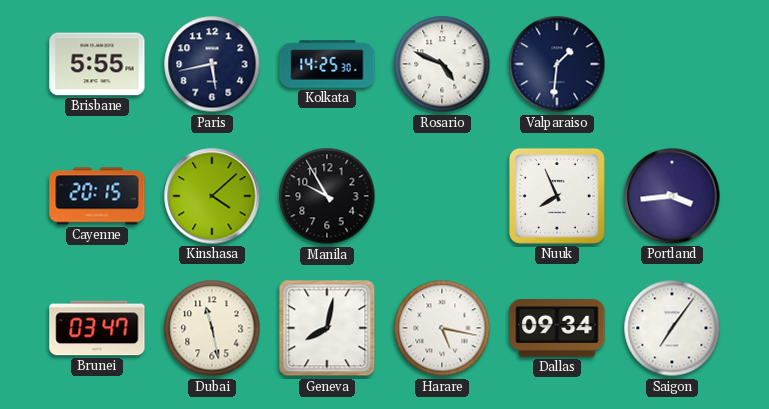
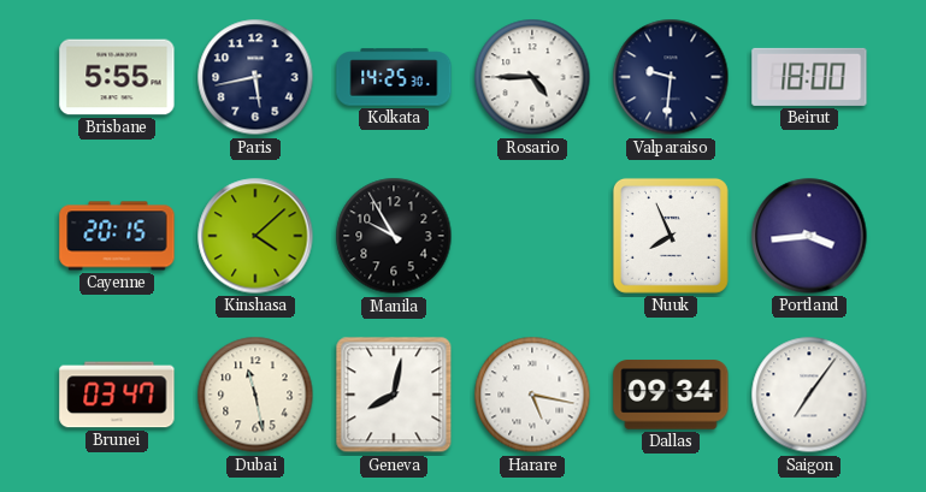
Rosario: 4:49 -> 4:45 (532, 77)
Valparaiso: 1:31 -> 9:31 (671, 77)
Beirut: none -> 18:00 (809, 77)
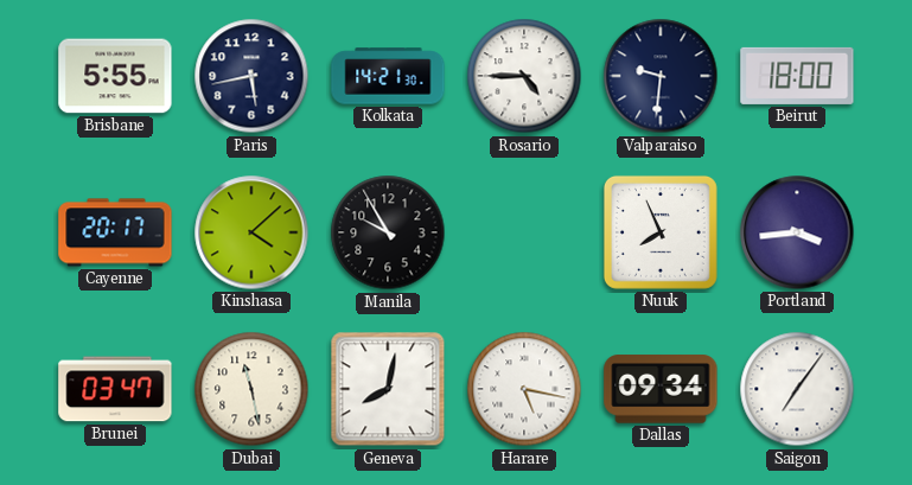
Kolkata: 14:25 -> 14:21 (388, 76)
Cayenne: 20:15 -> 20:17 (115, 232)
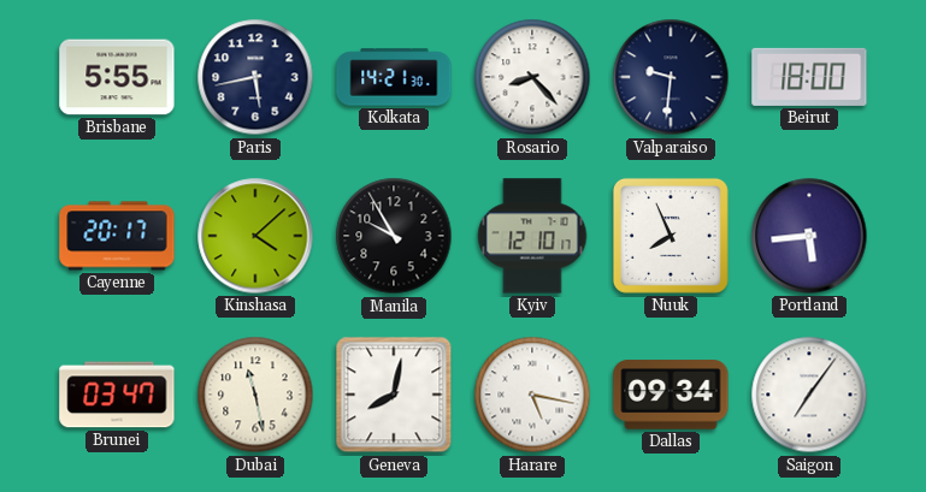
Rosario: 4:45 -> 8:23 (532, 77)
Kyiv: none -> 12:10 (532, 236)
Portland: 3:44 -> 5:44 (809, 236)
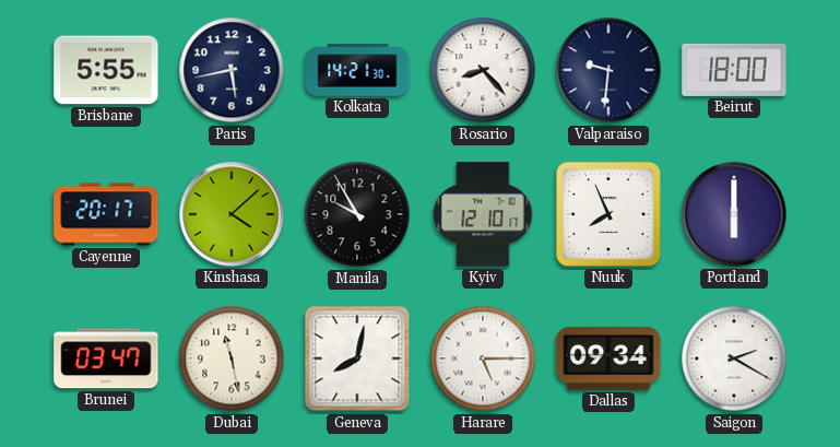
Portland: 5:44 -> 6:00 (734, 214)
Harare: 5:17 -> 5:15 (483, 358)
Saigon: 7:06 -> 2:20 (734, 358)
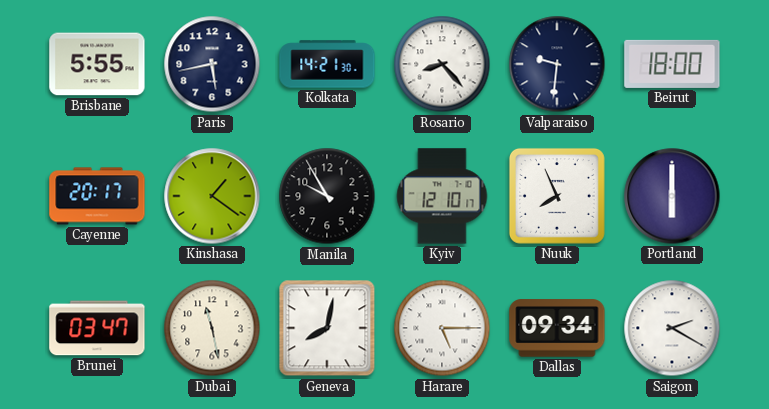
Kinshasa: 4:08 -> 1:21 (212, 196)
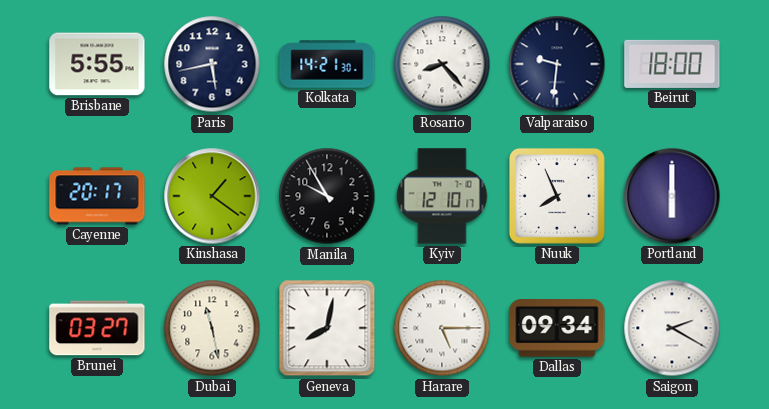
Brunei: 03:47 -> 03:27 (97, 328)
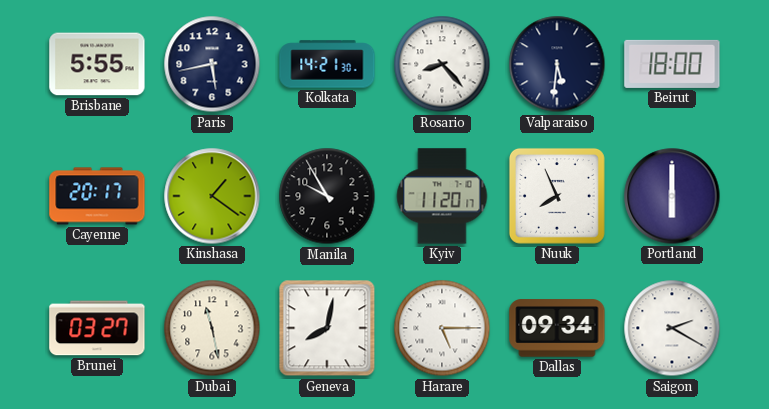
Valparaiso: 9:31 -> 5:31 (557, 64)
Kyiv: 12:10 -> 11:20 (442, 196)
